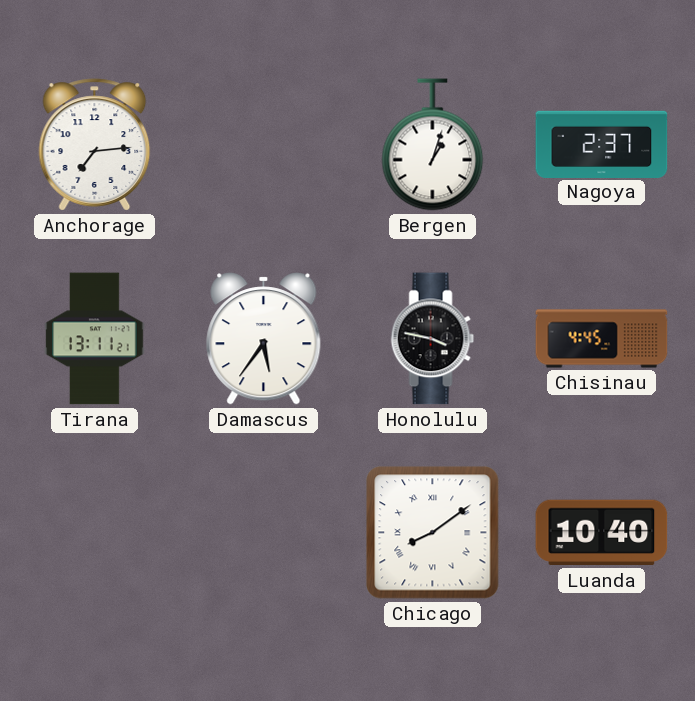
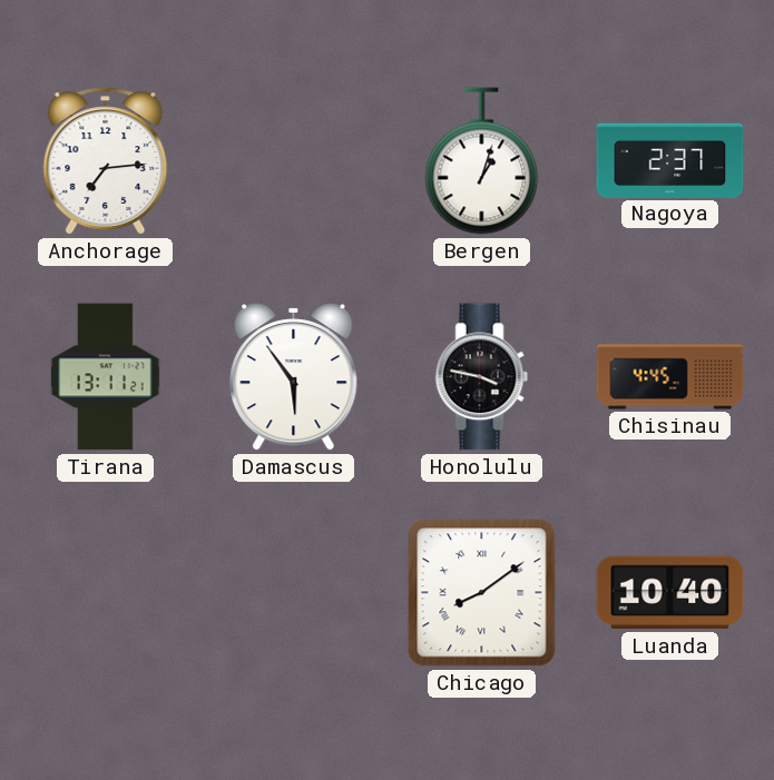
Damascus: 5:36 -> 5:54 (294, 377)
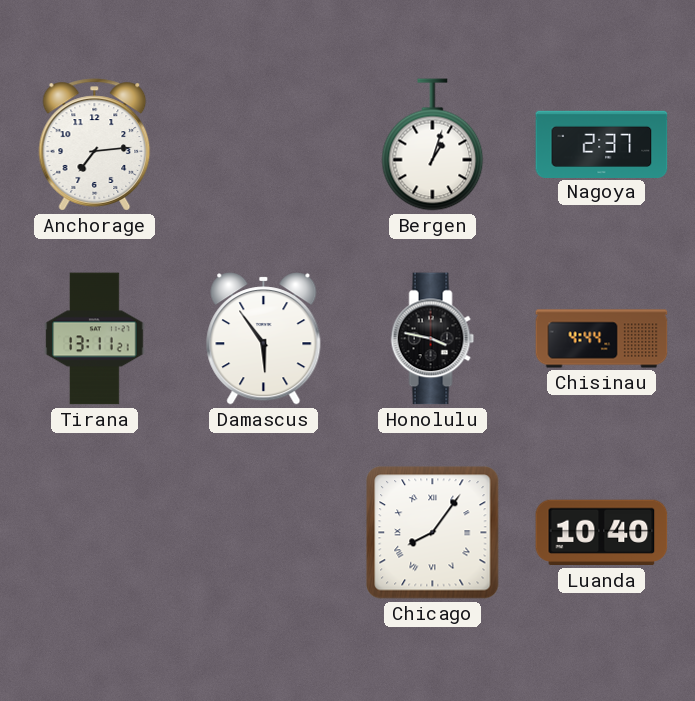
Chisinau: 4:45 -> 4:44 (602, 339)
Chicago: 8:09 -> 8:06 (433, 533)
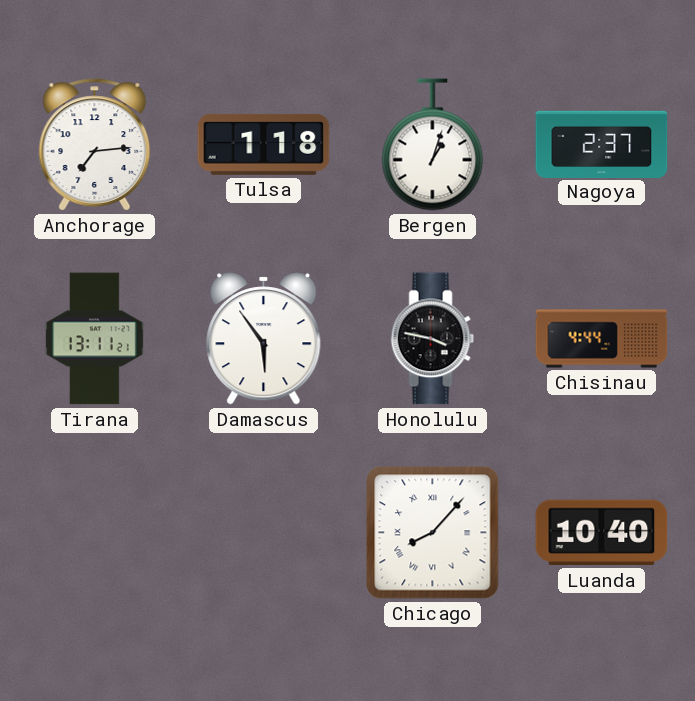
Tulsa: none -> 1:18 (264, 144)
Chicago: 8:06 -> 8:07 (433, 533)
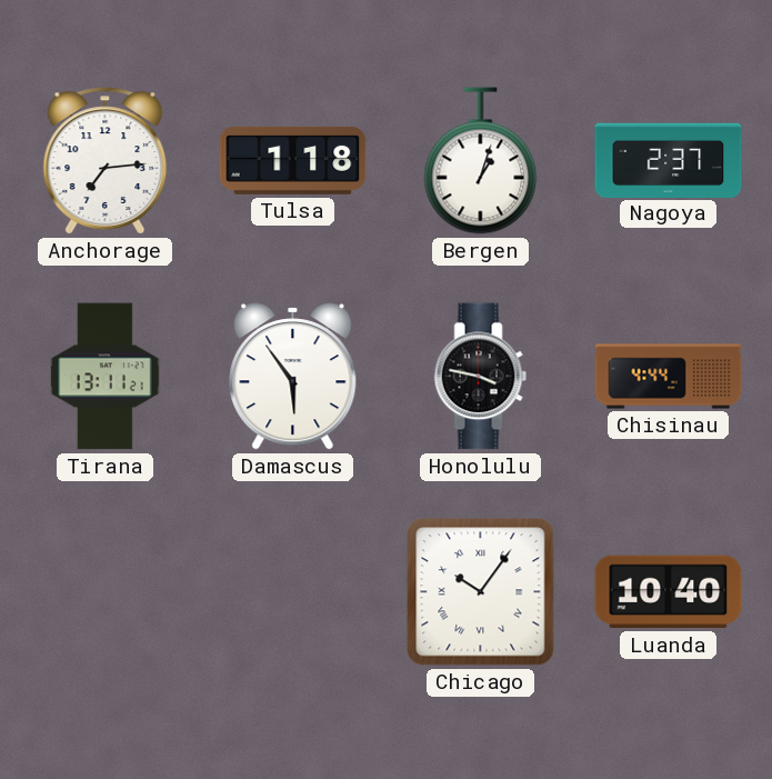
Chicago: 8:07 -> 10:06 (481, 592)
